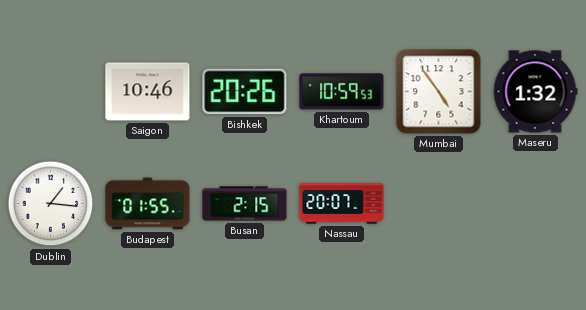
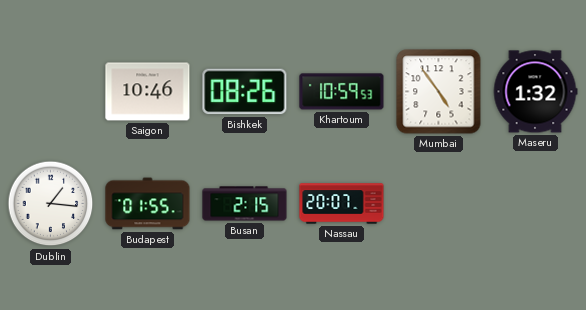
Bishkek: 20:26 -> 08:26 (245, 92)
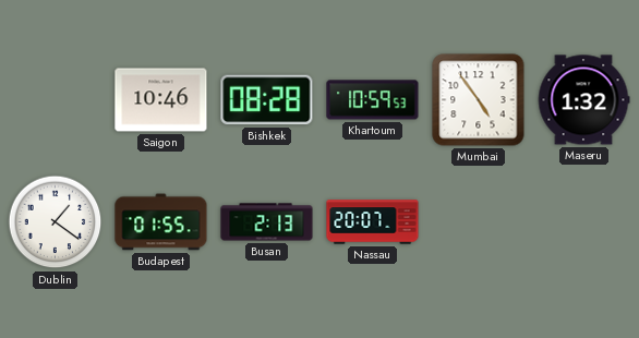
Bishkek: 08:26 -> 08:28 (267, 100)
Dublin: 1:16 -> 1:21 (56, 222)
Busan: 2:15 -> 2:13 (267, 222)
